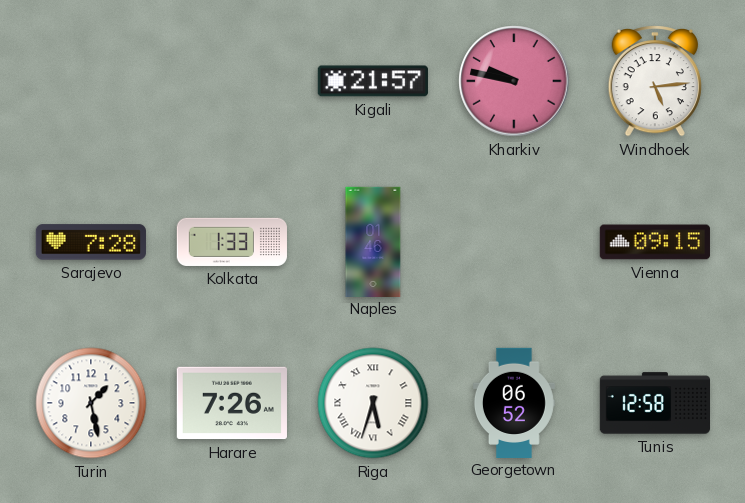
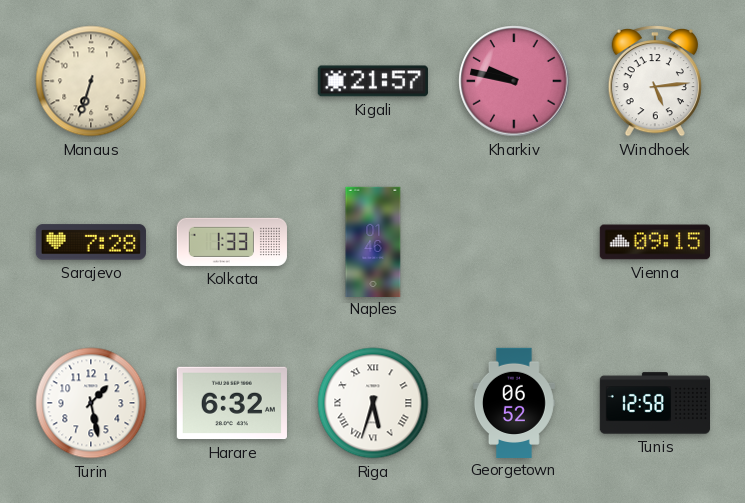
Manaus: none -> 6:33 (91, 81)
Harare: 7:26 -> 6:32 (232, 403)
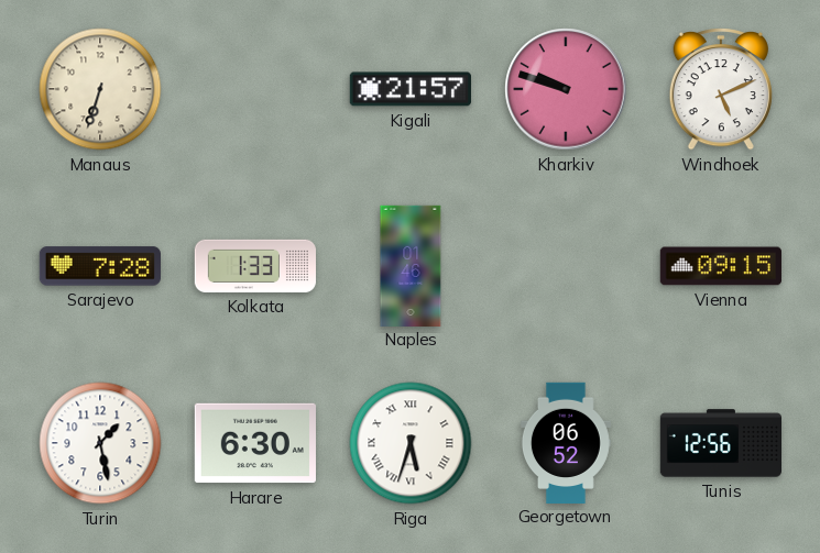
Kharkiv: 9:47 -> 9:48 (566, 89)
Windhoek: 5:14 -> 5:11 (721, 90)
Harare: 6:32 -> 6:30 (255, 443)
Tunis: 12:58 -> 12:56 (720, 443)
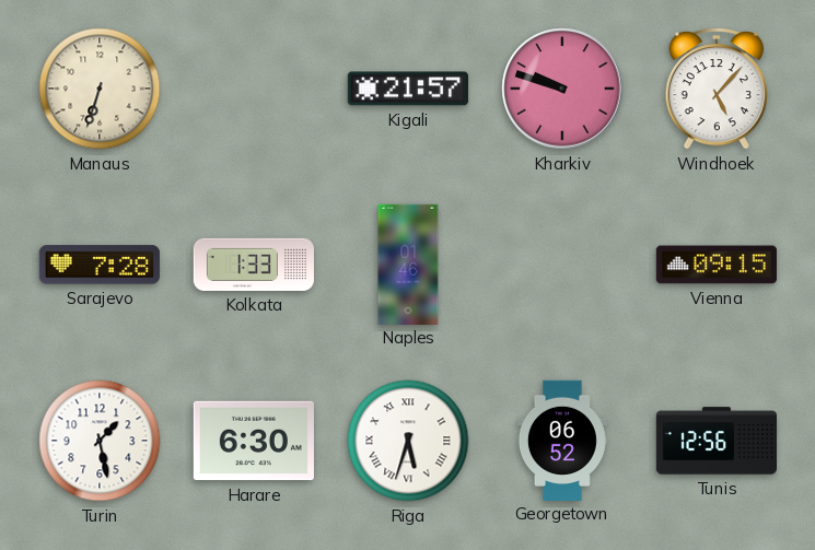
Windhoek: 5:11 -> 5:07 (717, 90)
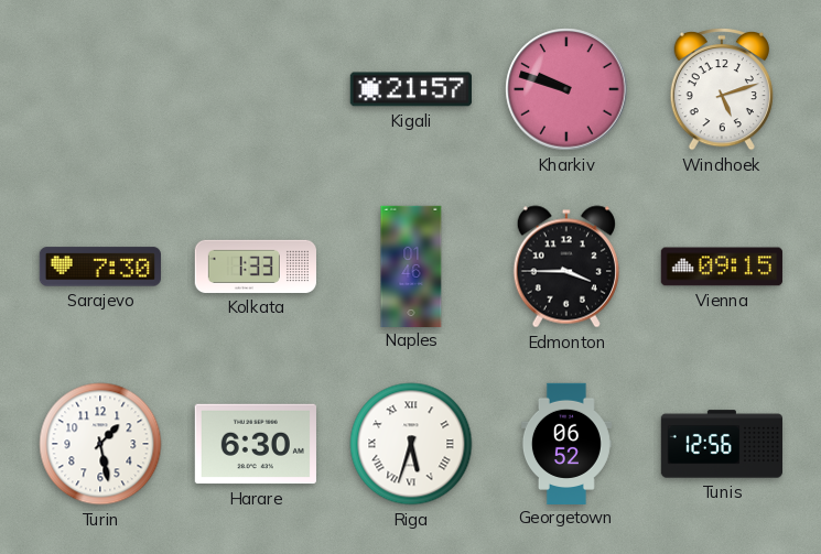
Manaus: 6:33 -> none (100, 89)
Windhoek: 5:07 -> 5:12 (722, 90)
Sarajevo: 7:28 -> 7:30 (100, 267)
Edmonton: none -> 3:45 (566, 267)
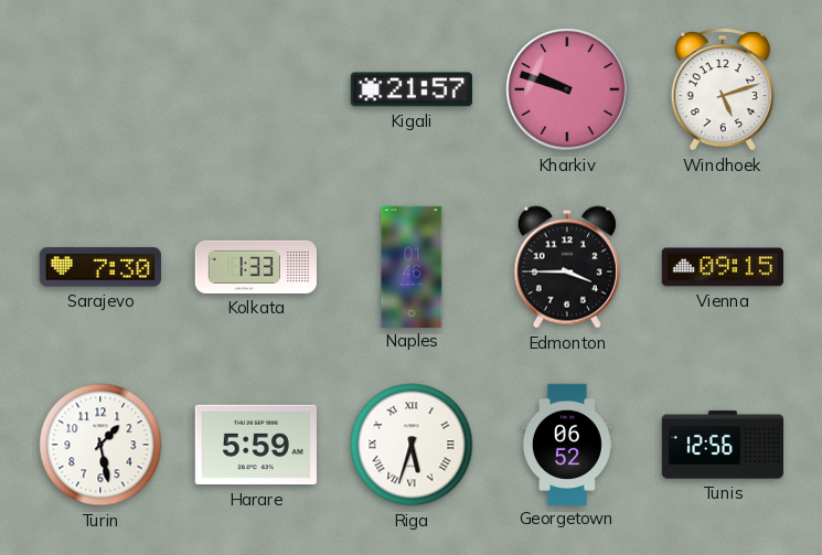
Harare: 6:30 -> 5:59 (256, 445)
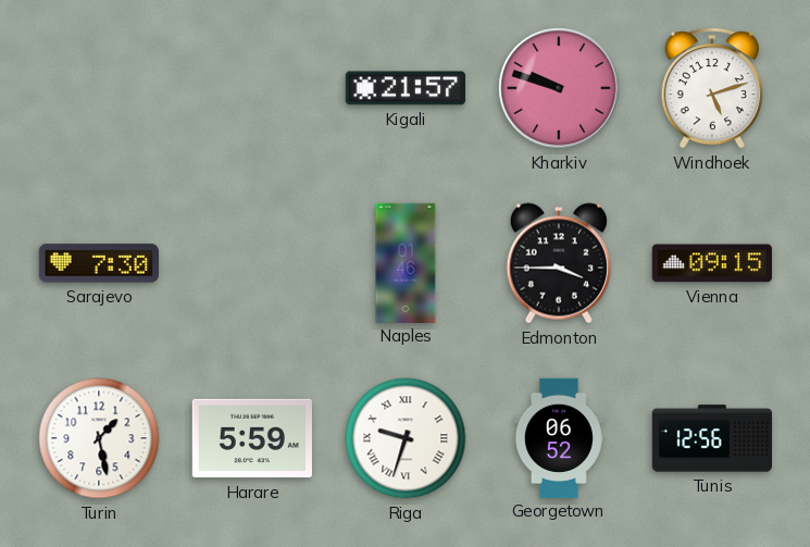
Kolkata: 1:33 -> none (256, 267)
Riga: 5:33 -> 9:33 (406, 438)
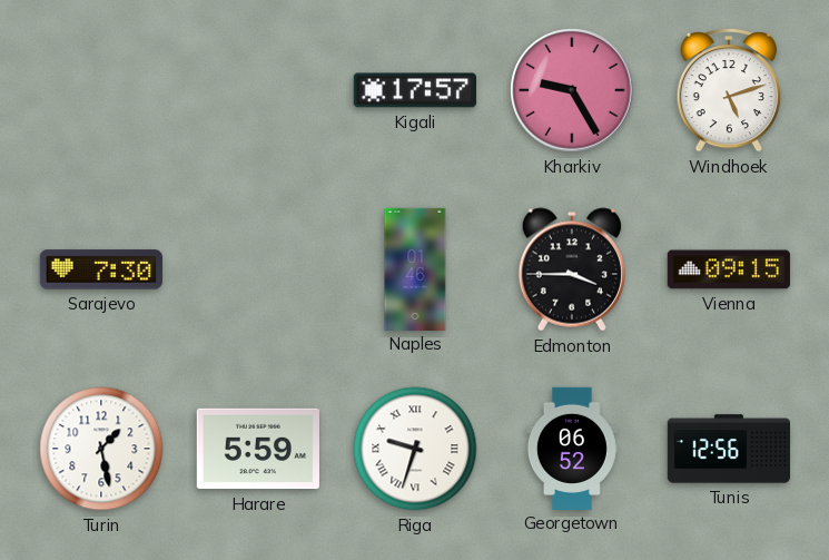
Kigali: 21:57 -> 17:57 (415, 90)
Kharkiv: 9:48 -> 9:25 (572, 90)
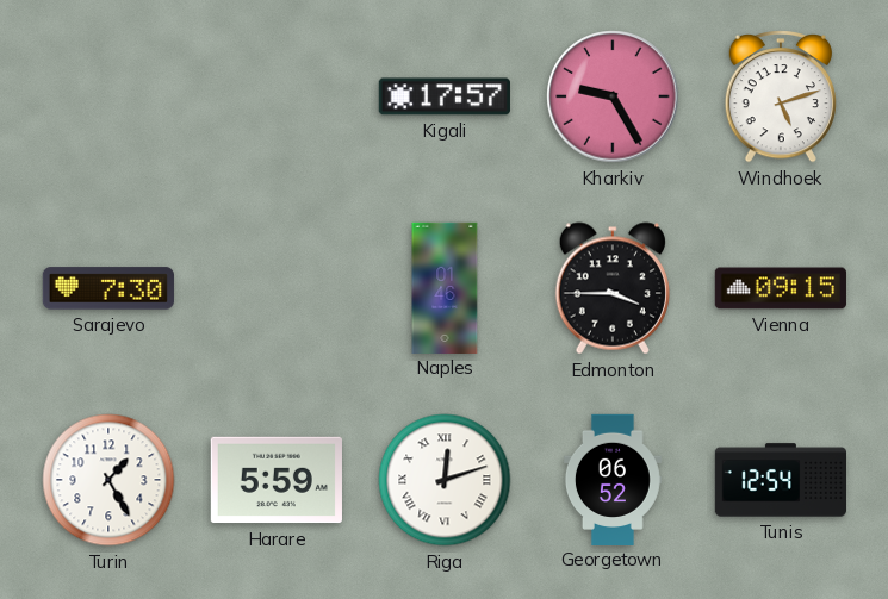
Turin: 1:28 -> 1:25 (108, 480)
Riga: 9:33 -> 12:12 (445, 480)
Tunis: 12:56 -> 12:54 (780, 480)
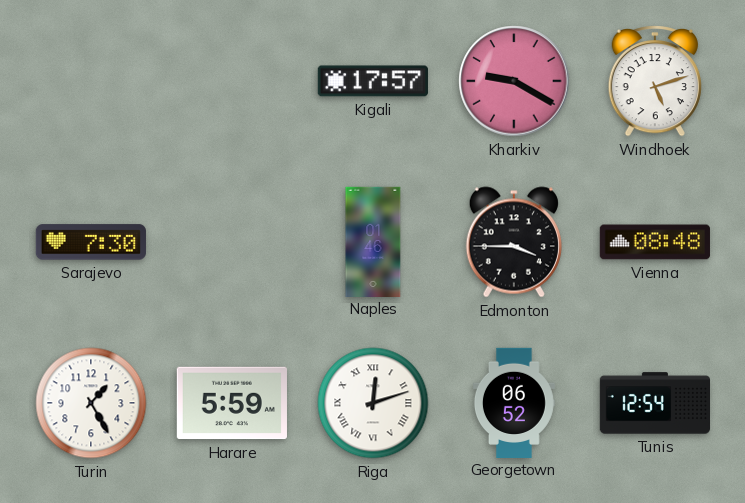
Kharkiv: 9:25 -> 9:20 (514, 81)
Vienna: 09:15 -> 08:48 (654, 242)
